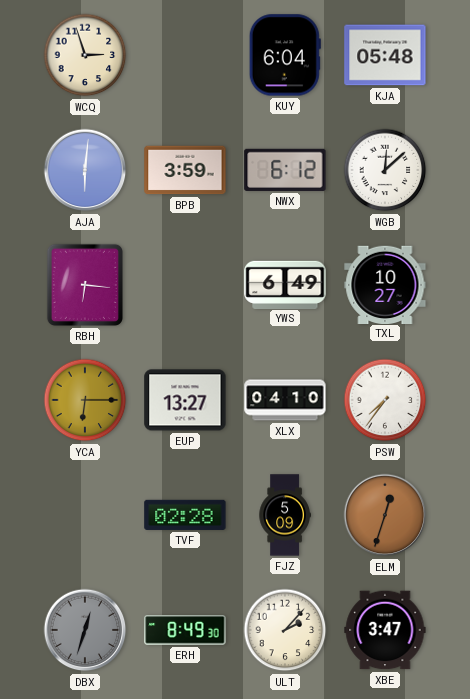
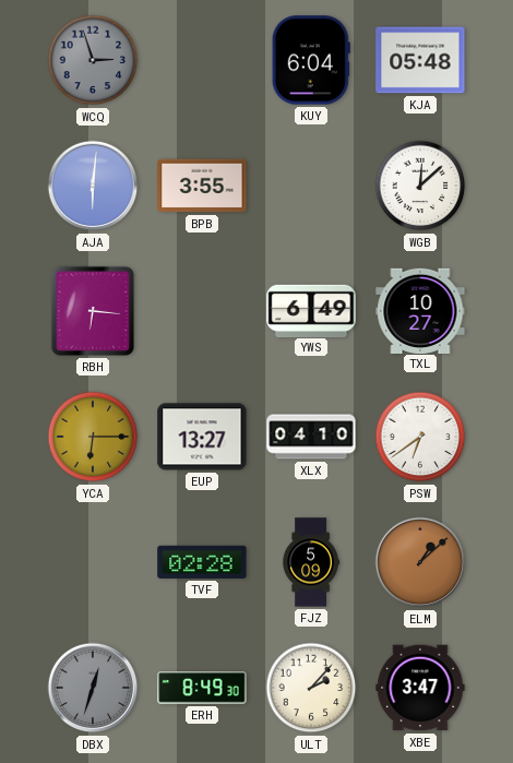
WCQ dial: cream -> grey (93, 60)
BPB: 3:59 -> 3:55 (202, 186)
NWX: 6:12 -> none (285, 170)
PSW: 7:36 -> 6:39 (420, 437)
ELM: 12:33 -> 1:08 (420, 562)
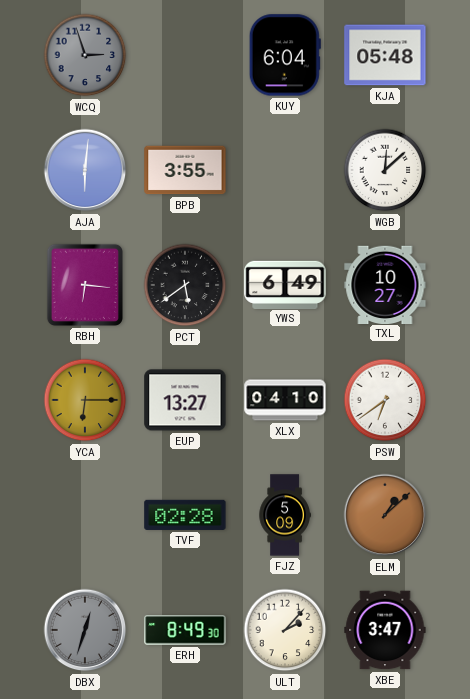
PCT: none -> 5:39 (185, 285)
